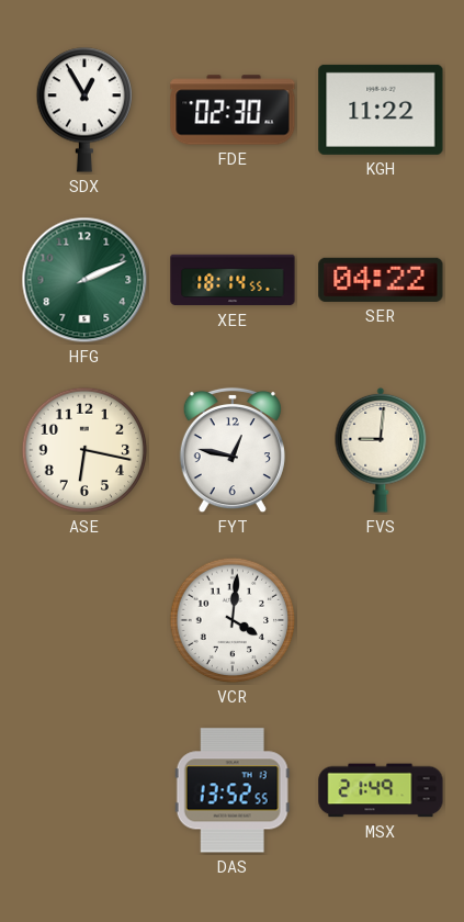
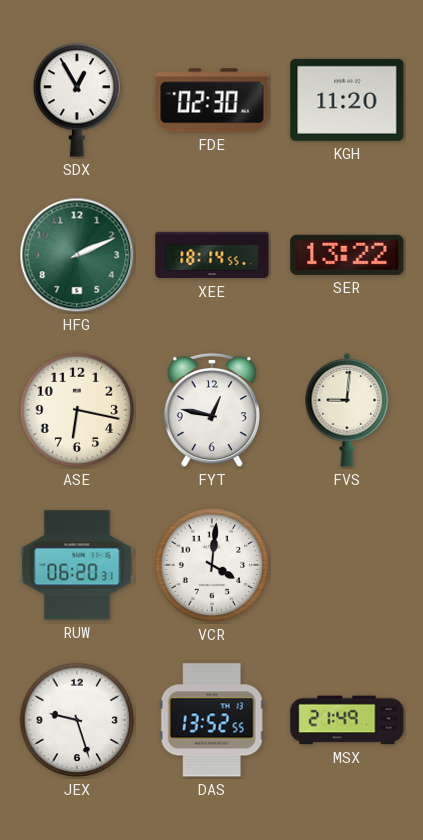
KGH: 11:22 -> 11:20 (347, 100)
SER: 04:22 -> 13:22 (347, 255)
RUW: none -> 06:20 (77, 565)
JEX: none -> 9:27 (77, 720)
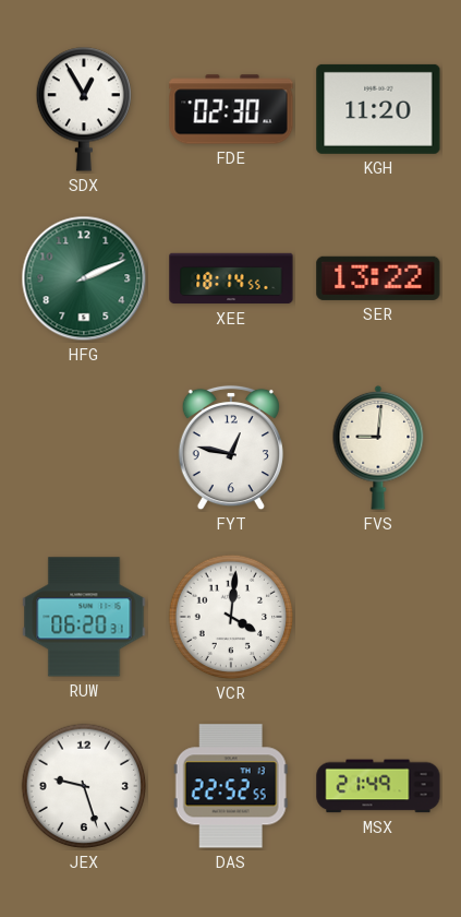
ASE: 6:17 -> none (77, 410)
DAS: 13:52 -> 22:52 (231, 786)
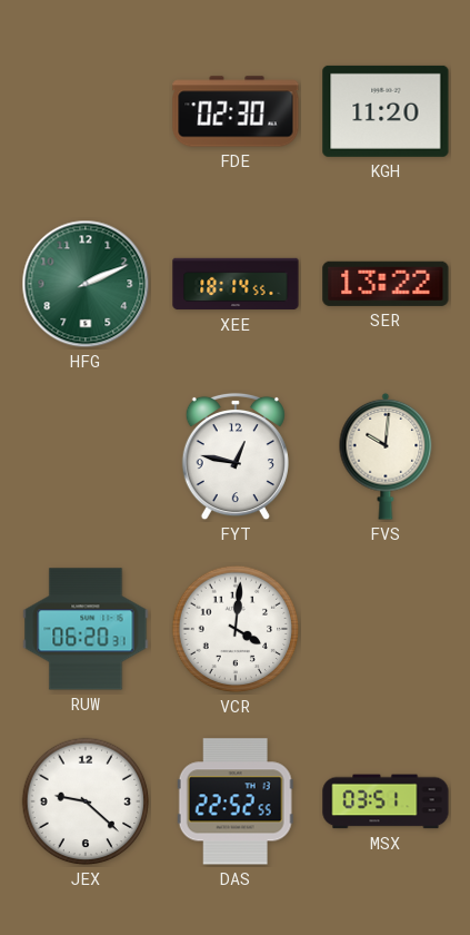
SDX: 12:55 -> none (83, 109)
FVS: 9:01 -> 10:01 (386, 456)
JEX: 9:27 -> 9:22 (86, 801)
MSX: 21:49 -> 03:51 (386, 801)
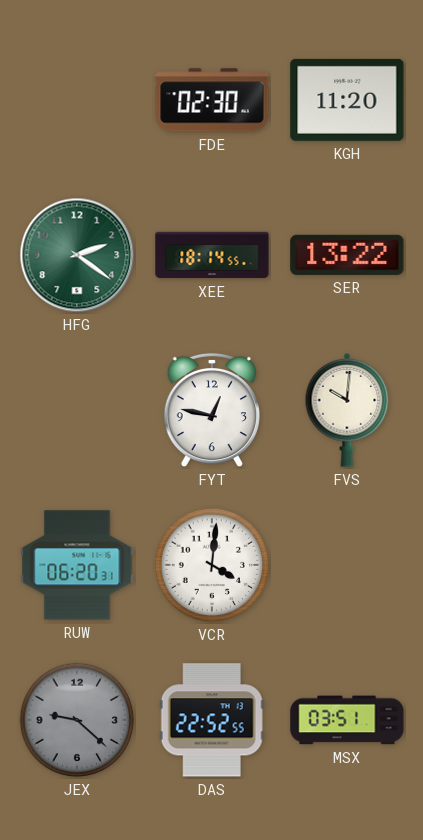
HFG: 2:11 -> 2:21 (77, 255)
JEX dial: white -> grey (77, 720)
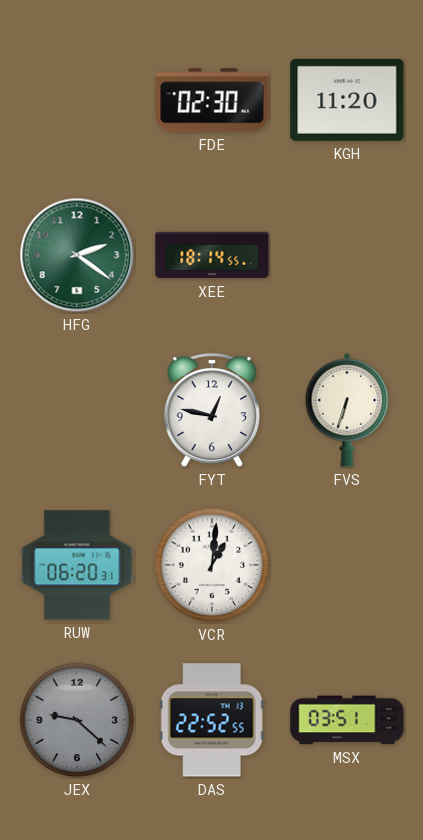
SER: 13:22 -> none (347, 255)
FVS: 10:01 -> 6:33 (347, 410)
VCR: 4:01 -> 1:01 (212, 565)
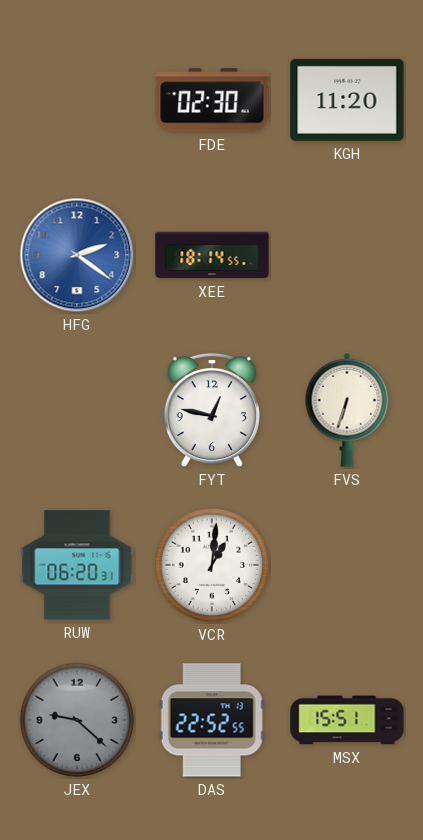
HFG dial: green -> blue (77, 255)
MSX: 03:51 -> 15:51 (347, 720)
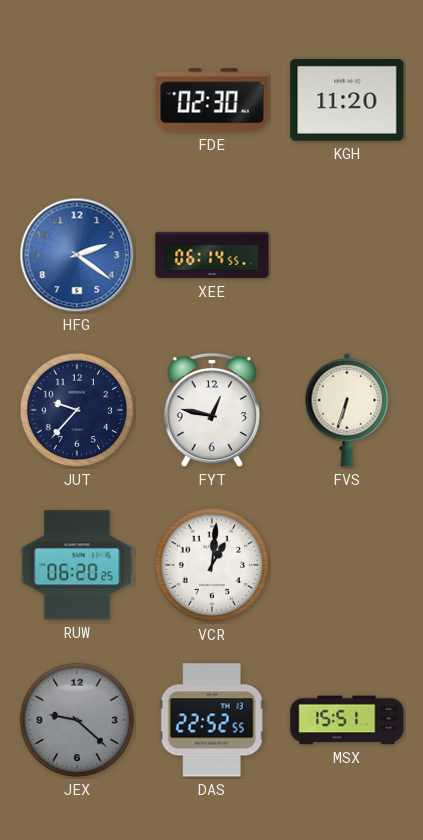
XEE: 18:14 -> 06:14 (212, 255)
JUT: none -> 9:37 (77, 410)
RUW: 06:20:31 -> 06:20:25 (77, 565)
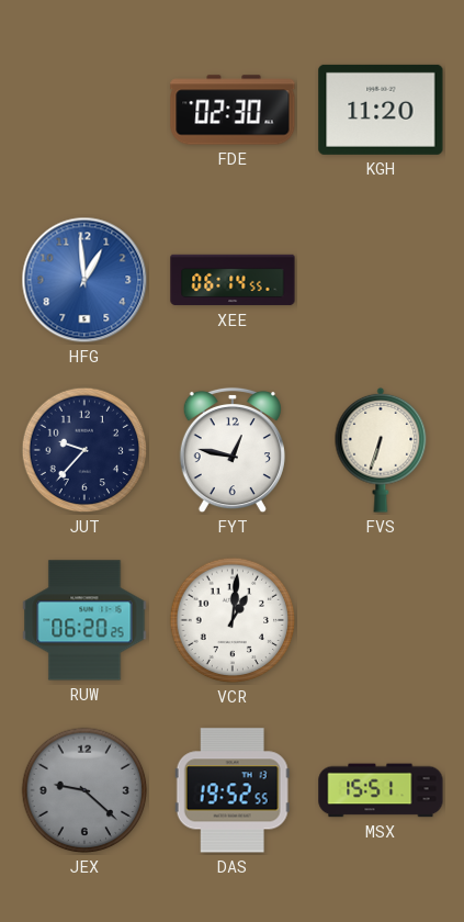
HFG: 2:21 -> 12:59 (84, 280)
DAS: 22:52 -> 19:52 (233, 790)
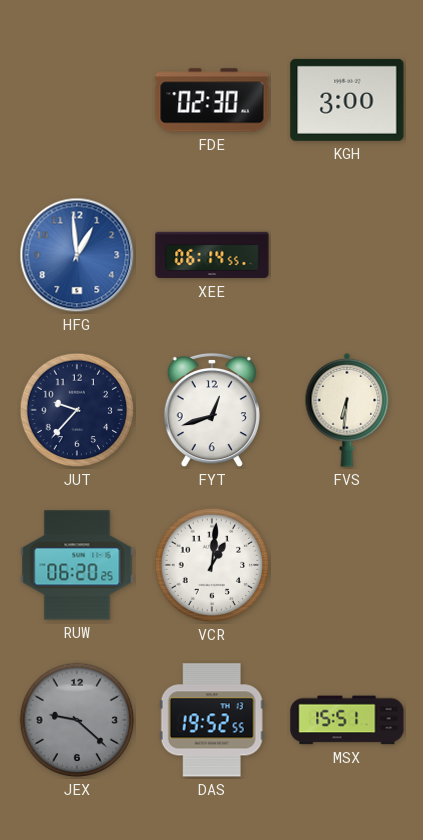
KGH: 11:20 -> 3:00 (347, 100)
FYT: 12:47 -> 12:42 (212, 410)
FVS: 6:33 -> 6:31 (347, 410)
